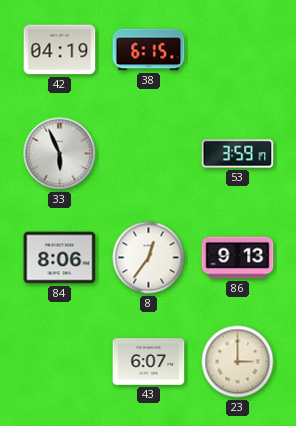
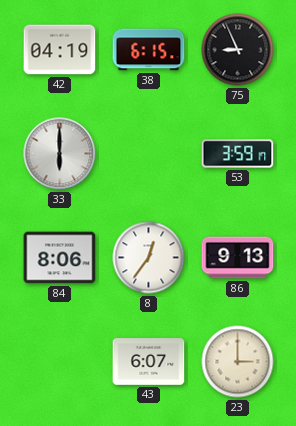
75: none -> 8:56 (238, 50)
33: 5:56 -> 6:00 (60, 154)
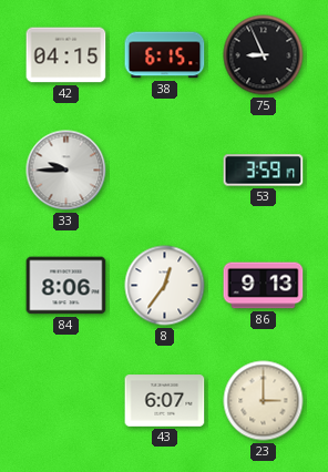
42: 04:19 -> 04:15 (66, 55)
33: 6:00 -> 9:45 (66, 171)
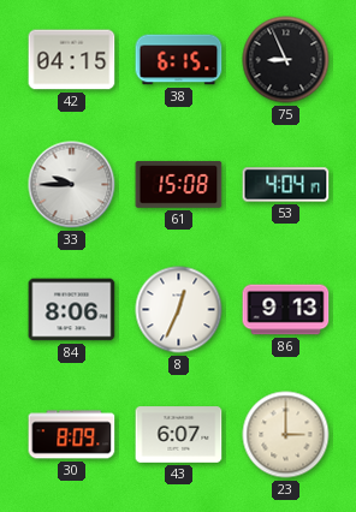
61: none -> 15:08 (179, 185)
53: 3:59 -> 4:04 (286, 185)
8: 12:36 -> 12:34 (179, 310)
30: none -> 8:09 (72, 435)
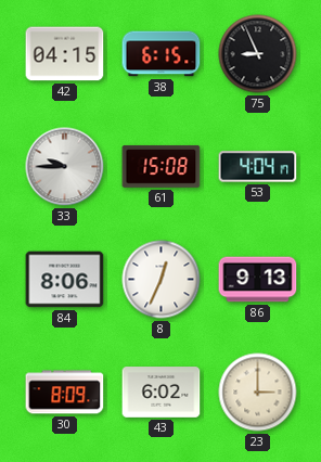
43: 6:07 -> 6:02 (162, 393)
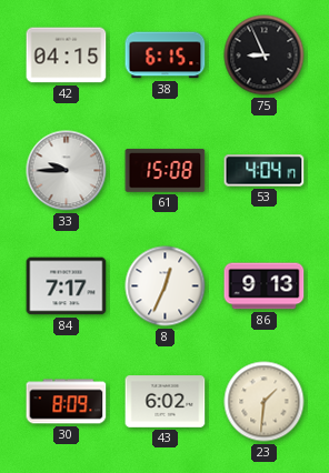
84: 8:06 -> 7:17 (67, 286)
23: 3:00 -> 1:31 (265, 402)
